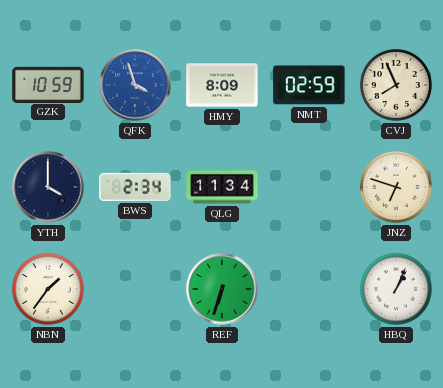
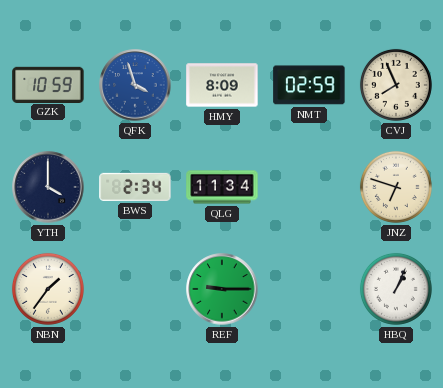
REF: 6:33 -> 9:15 (222, 289)
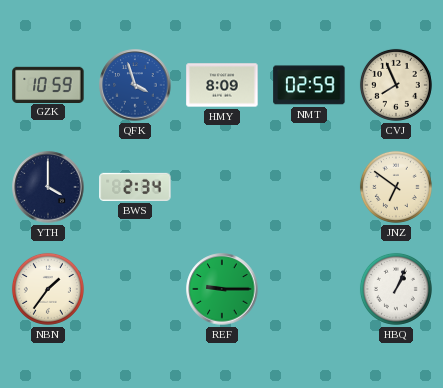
QLG: 11:34 -> none (222, 187)
JNZ: 6:48 -> 6:51 (396, 187)
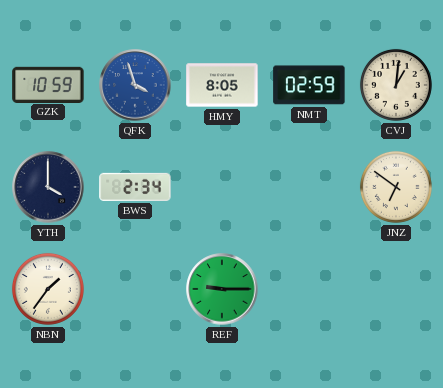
HMY: 8:09 -> 8:05 (222, 85)
CVJ: 7:56 -> 1:01 (396, 85)
HBQ: 1:04 -> none (396, 289)
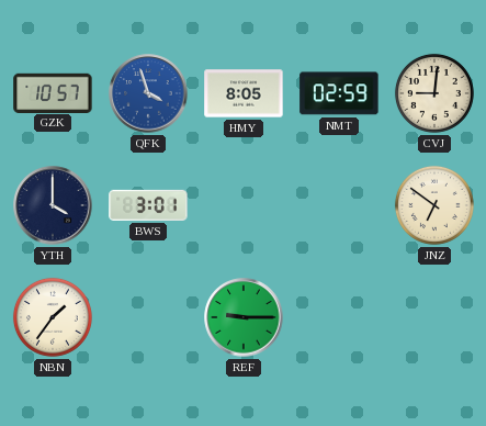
GZK: 10:59 -> 10:57 (53, 92)
CVJ: 1:01 -> 9:01 (434, 93)
BWS: 2:34 -> 3:01 (148, 205)
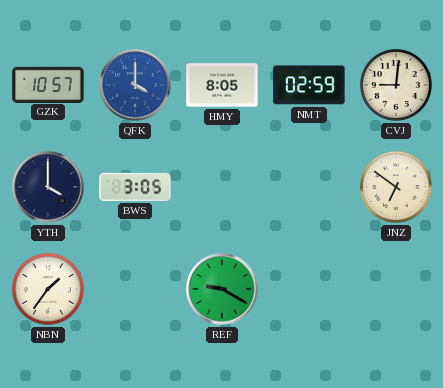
QFK: 3:57 -> 4:00 (135, 85)
BWS: 3:01 -> 3:05 (135, 187)
REF: 9:15 -> 9:20 (222, 289)
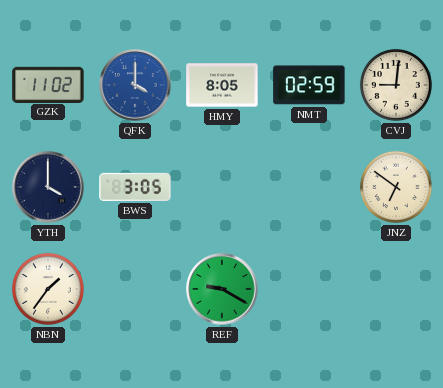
GZK: 10:57 -> 11:02 (48, 84)
